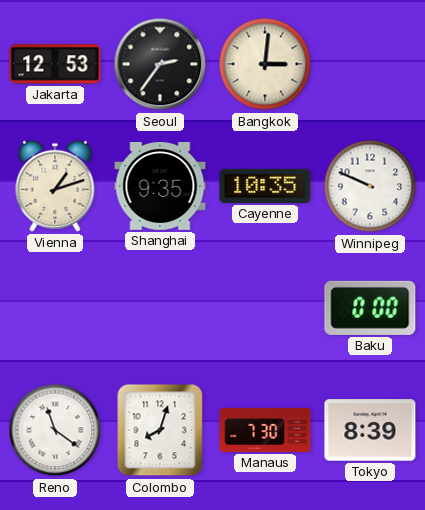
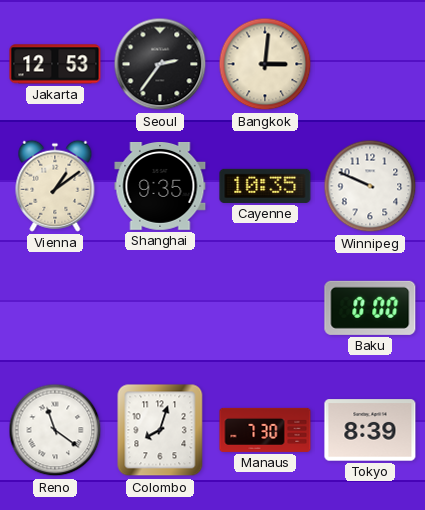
Vienna: 1:12 -> 1:09 (55, 186)
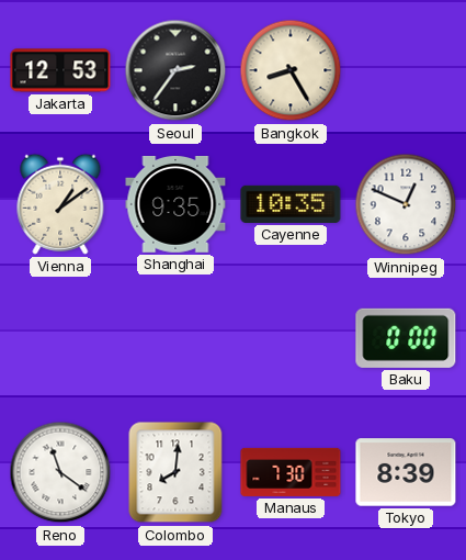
Bangkok: 3:01 -> 8:25 (291, 70)
Winnipeg: 9:49 -> 12:49 (406, 204)
Colombo: 8:03 -> 8:01 (175, 472)
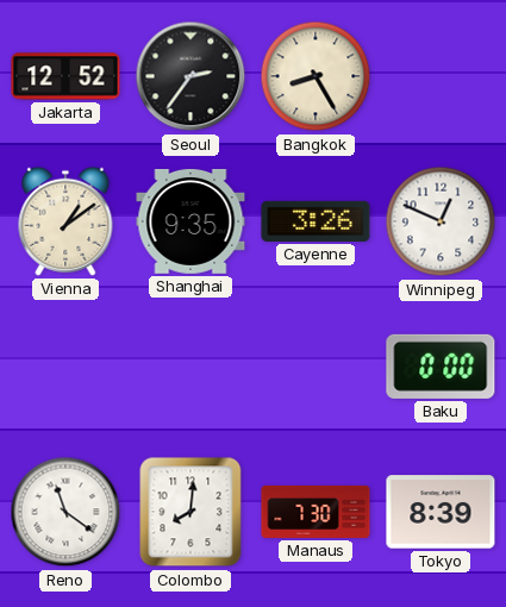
Jakarta: 12:53 -> 12:52 (65, 76)
Cayenne: 10:35 -> 3:26 (316, 221)
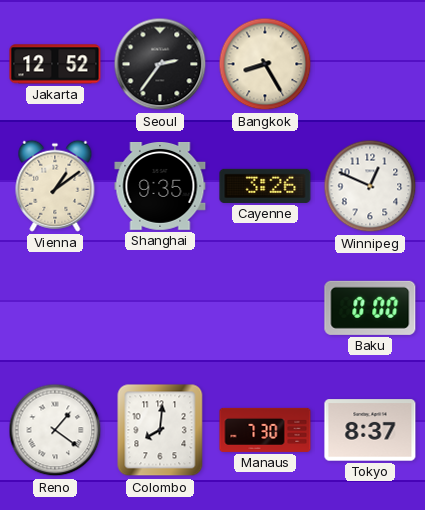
Reno: 11:21 -> 1:21 (55, 430)
Tokyo: 8:39 -> 8:37 (370, 430)
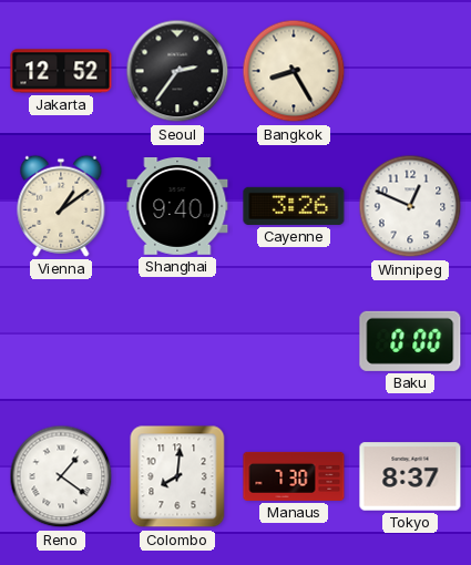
Shanghai: 9:35 -> 9:40 (177, 207)
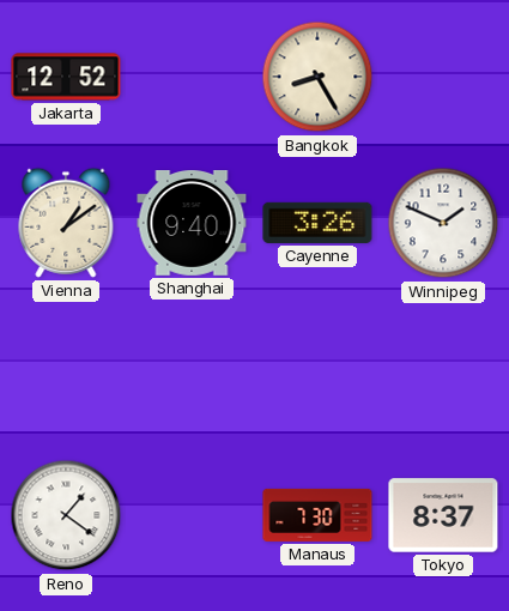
Seoul: 2:36 -> none (177, 71)
Winnipeg: 12:49 -> 1:49 (443, 223)
Baku: 0:00 -> none (410, 341)
Colombo: 8:01 -> none (177, 476)
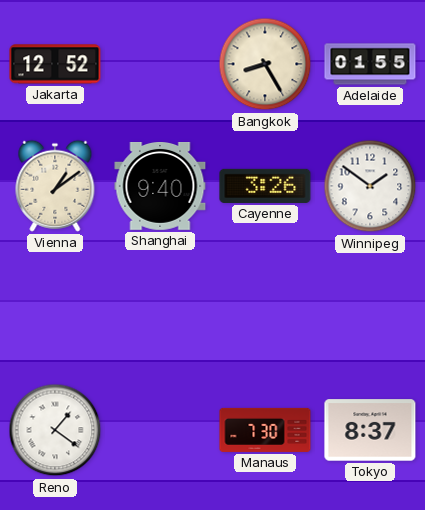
Adelaide: none -> 01:55 (370, 64)
Winnipeg: 1:49 -> 1:51 (370, 186)
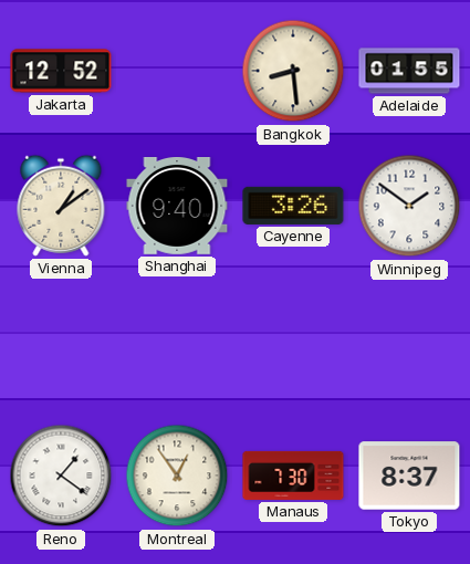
Bangkok: 8:25 -> 8:29 (293, 71)
Montreal: none -> 12:54 (177, 476)
